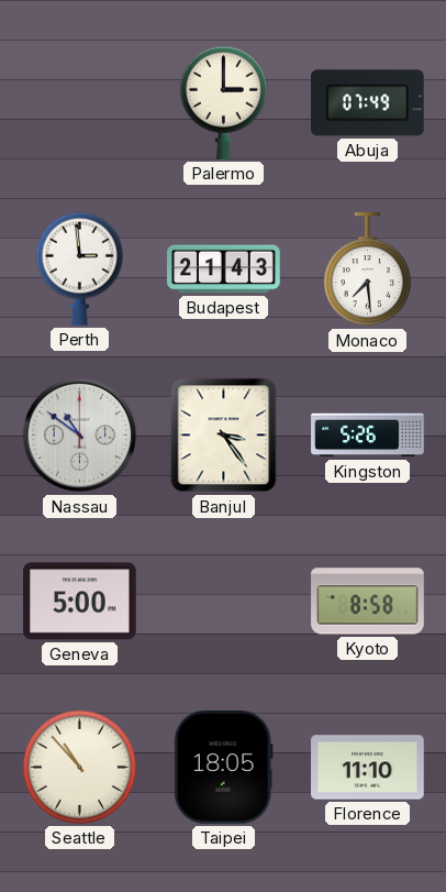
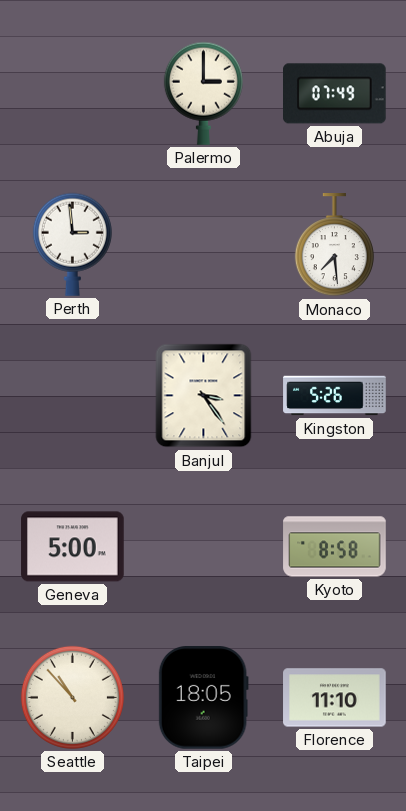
Budapest: 21:43 -> none (224, 269)
Nassau: 10:51 -> none (80, 436)
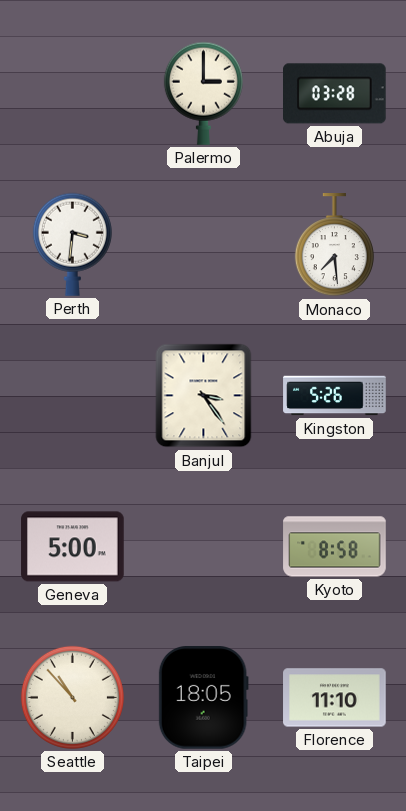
Abuja: 07:49 -> 03:28 (335, 94)
Perth: 2:59 -> 3:31 (72, 244)
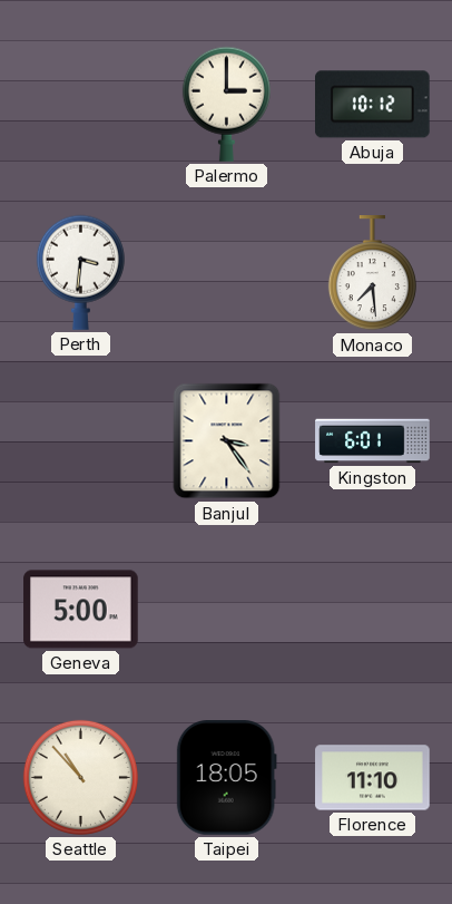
Abuja: 03:28 -> 10:12 (373, 105)
Kingston: 5:26 -> 6:01 (373, 441)
Kyoto: 8:58 -> none (335, 547)
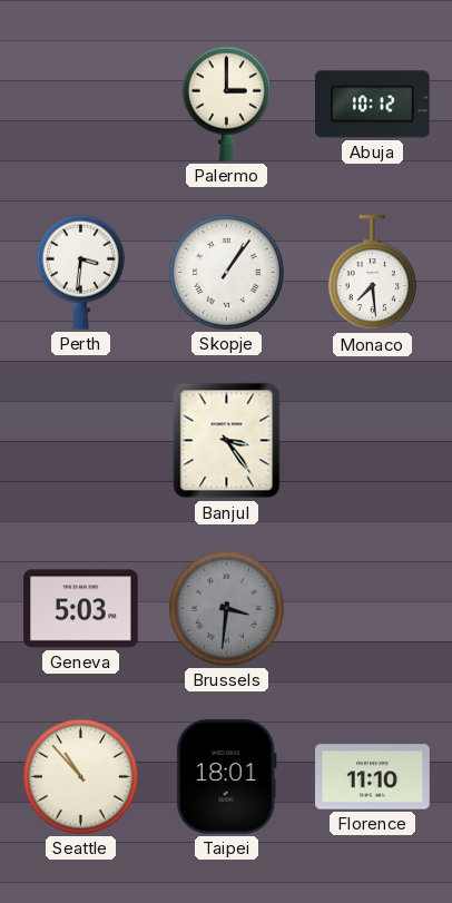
Skopje: none -> 1:06 (226, 272)
Kingston: 6:01 -> none (373, 441)
Geneva: 5:00 -> 5:03 (81, 609)
Brussels: none -> 3:31 (226, 608)
Taipei: 18:05 -> 18:01 (226, 777)
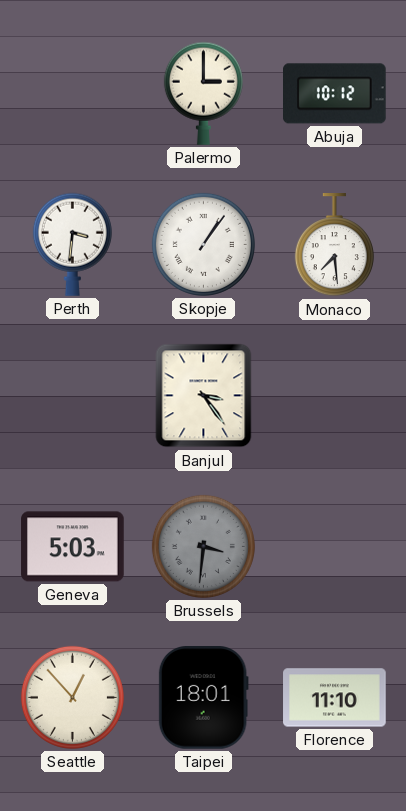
Seattle: 10:53 -> 12:53 (72, 697)
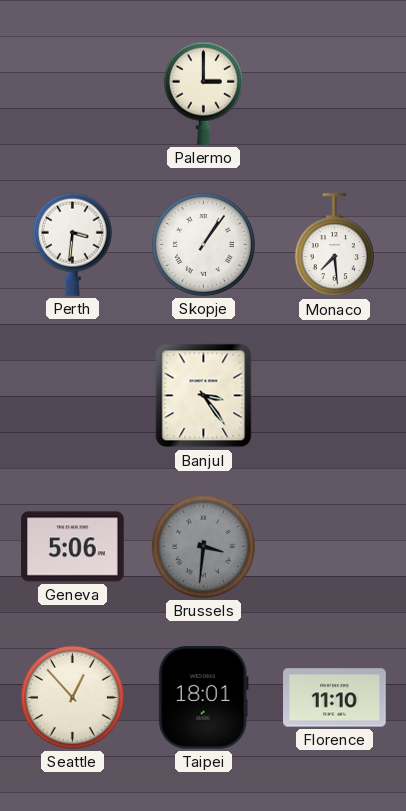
Abuja: 10:12 -> none (335, 94)
Geneva: 5:03 -> 5:06 (73, 547)
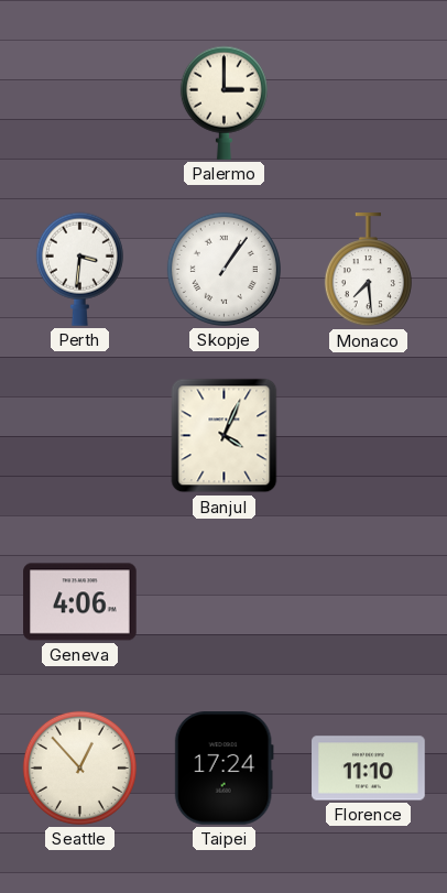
Banjul: 3:24 -> 4:04 (225, 436)
Geneva: 5:06 -> 4:06 (80, 602)
Brussels: 3:31 -> none (203, 546)
Taipei: 18:01 -> 17:24 (223, 769)
